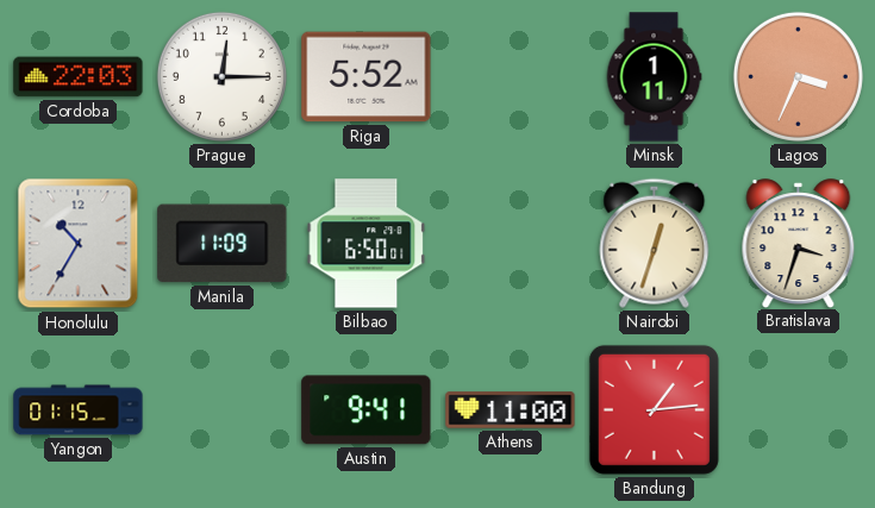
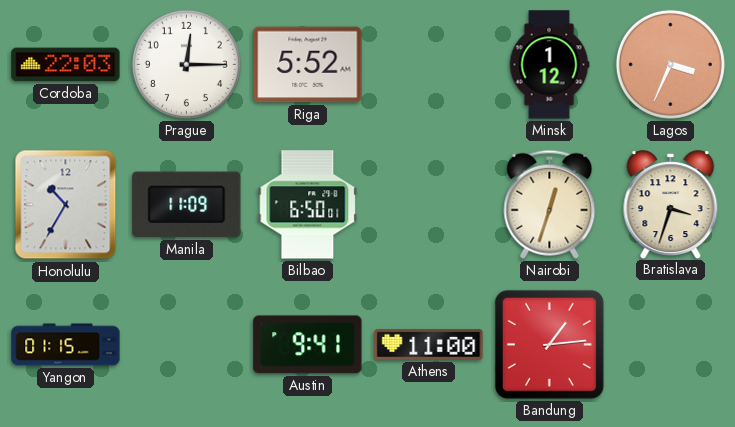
Minsk: 1:11 -> 1:12 (549, 65)
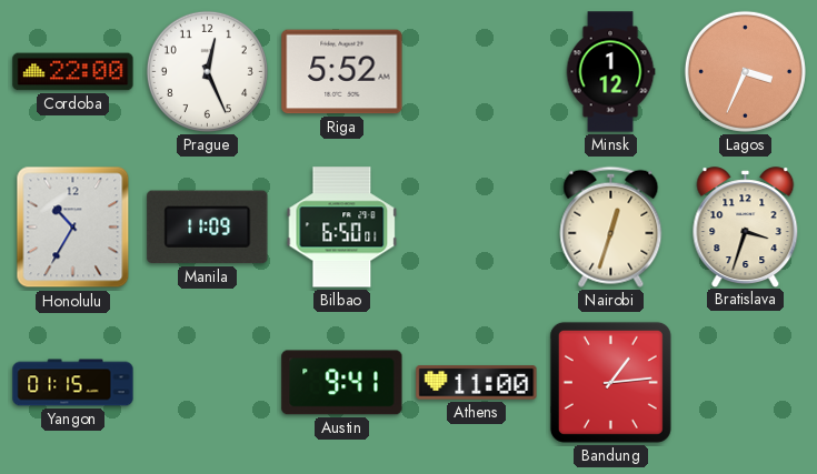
Cordoba: 22:03 -> 22:00 (73, 72)
Prague: 12:15 -> 12:26 (207, 71)
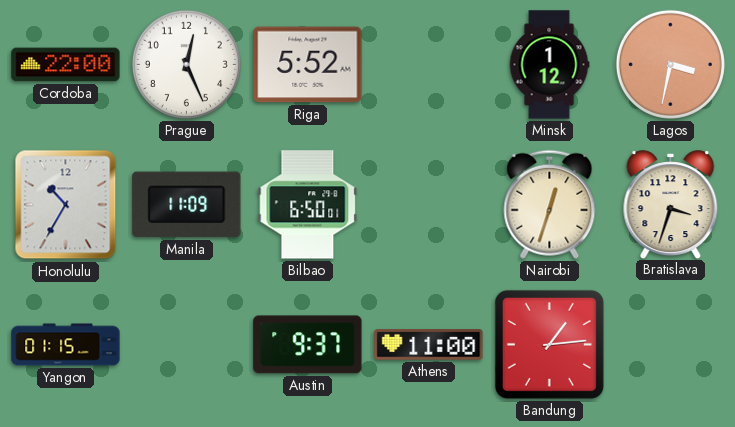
Lagos: 3:34 -> 3:32 (670, 64)
Austin: 9:41 -> 9:37 (308, 345)
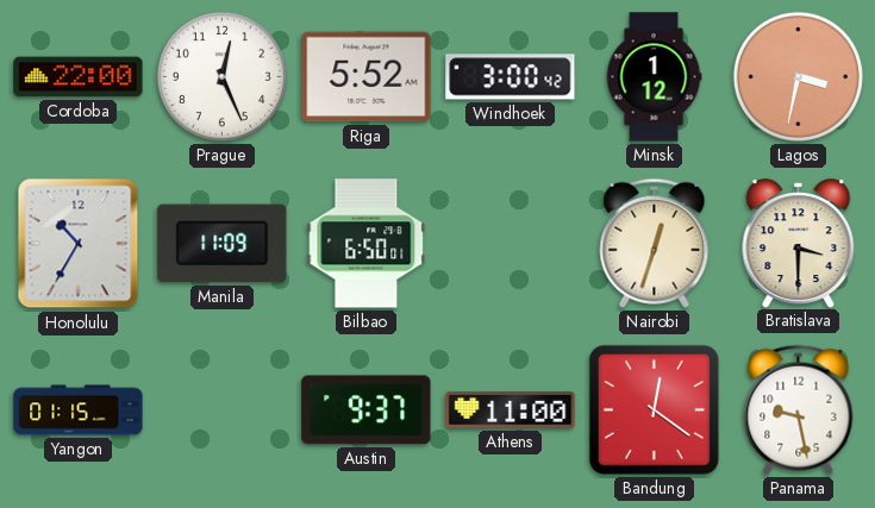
Windhoek: none -> 3:00 (511, 77)
Bratislava: 3:33 -> 3:30 (799, 243)
Bandung: 1:14 -> 12:21 (654, 409)
Panama: none -> 9:28 (799, 409)
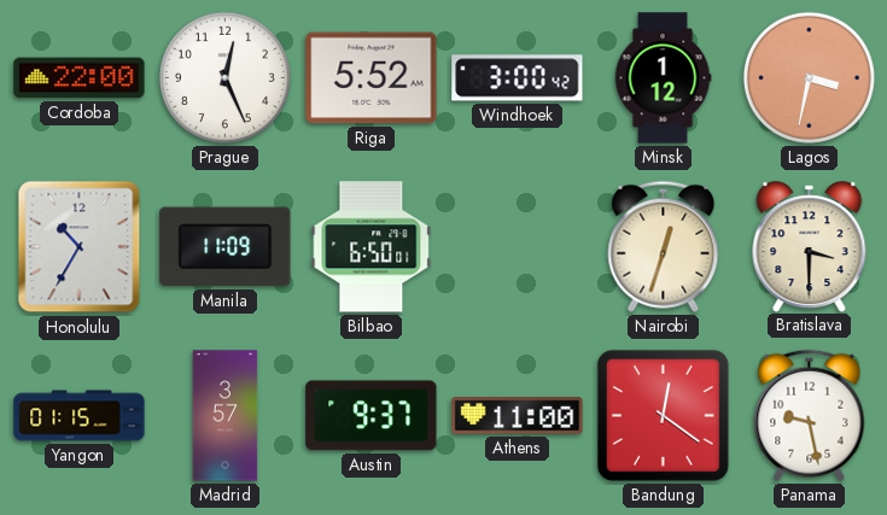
Madrid: none -> 3:57 (226, 416)
